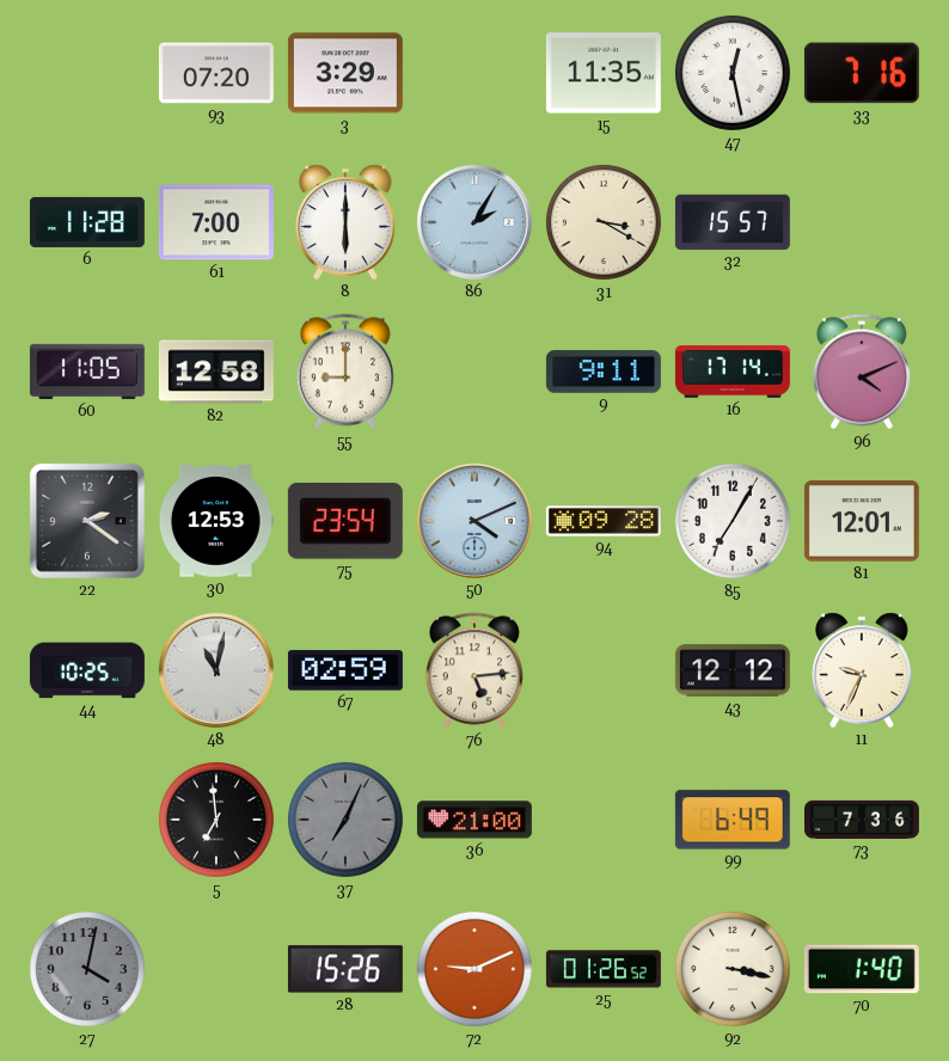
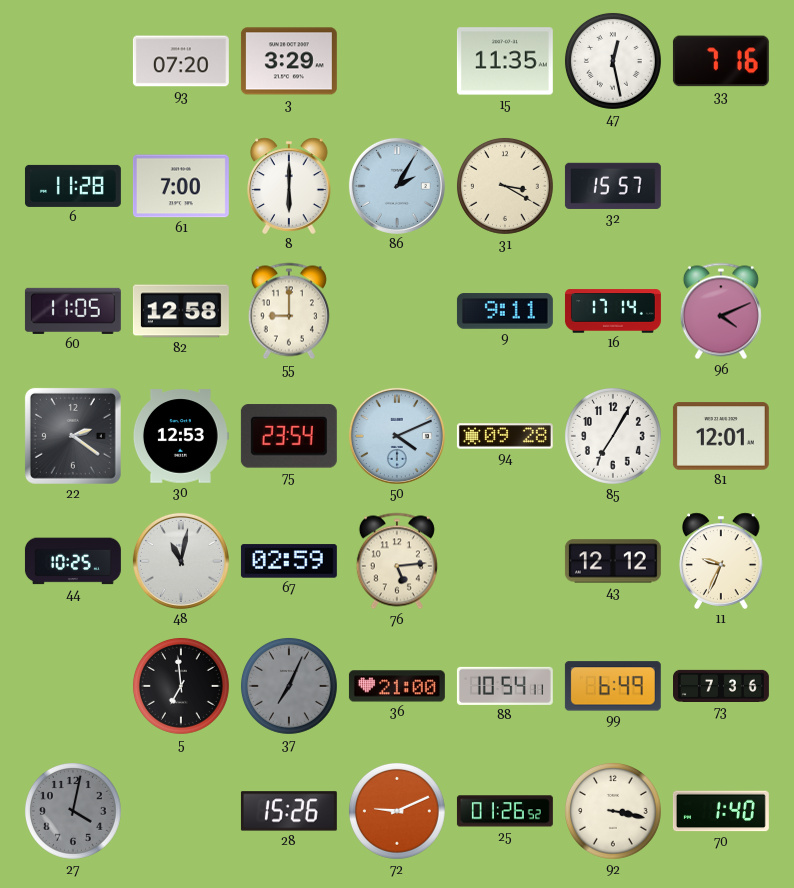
88: none -> 10:54 (505, 686)
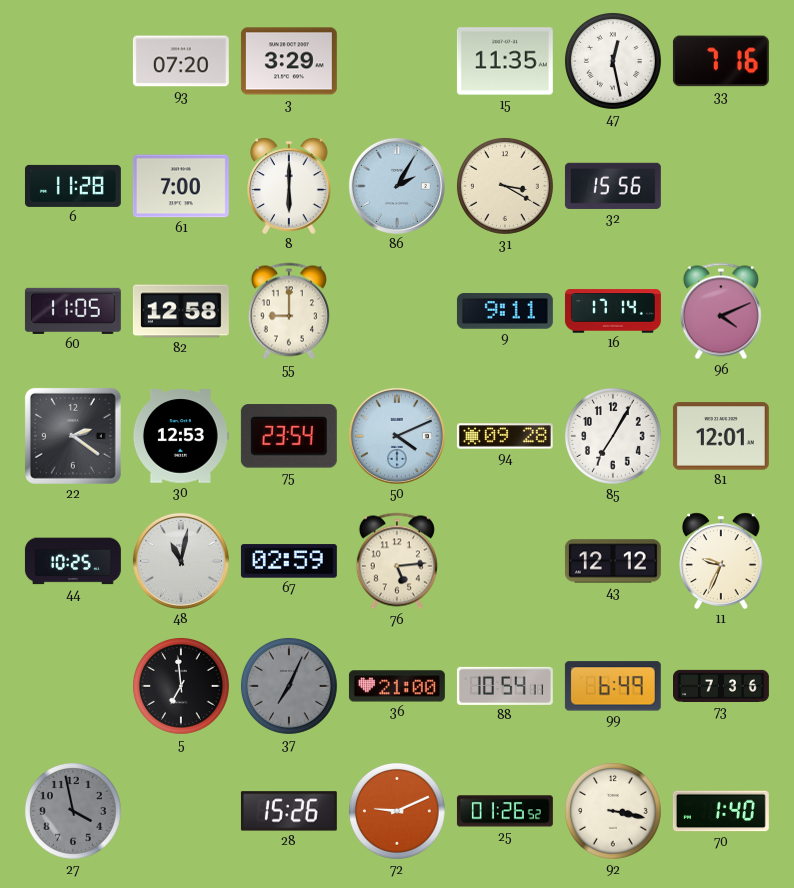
32: 15:57 -> 15:56 (613, 186)
27: 4:02 -> 3:58 (73, 811)
